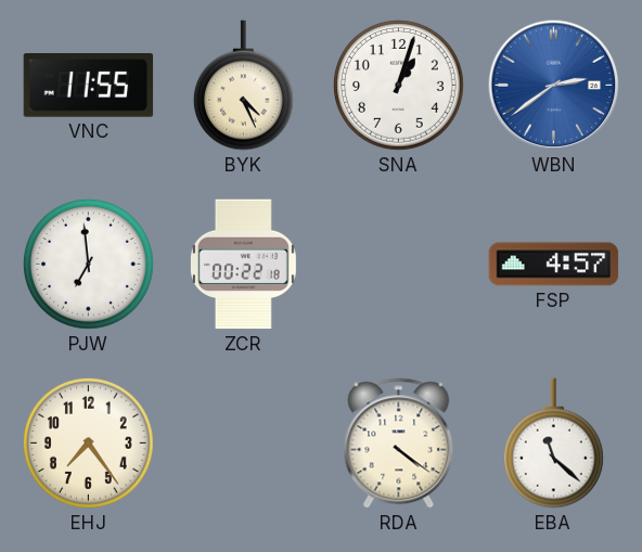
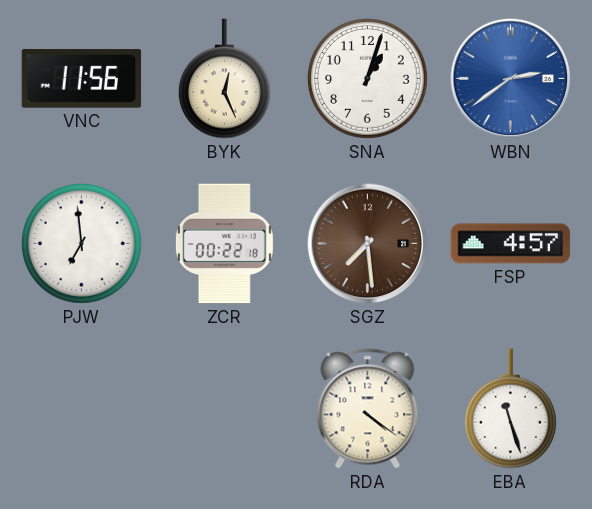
VNC: 11:55 -> 11:56 (82, 79)
BYK: 4:26 -> 12:26 (224, 79)
SGZ: none -> 7:29 (368, 244)
EHJ: 7:24 -> none (88, 442)
EBA: 11:22 -> 11:27 (510, 409)
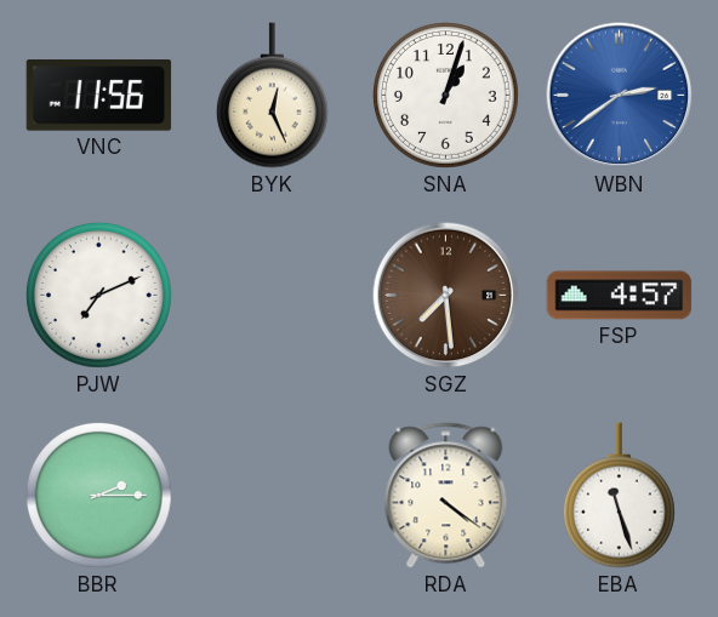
PJW: 6:59 -> 7:11 (98, 295)
ZCR: 00:22 -> none (224, 244)
BBR: none -> 2:15 (98, 495)
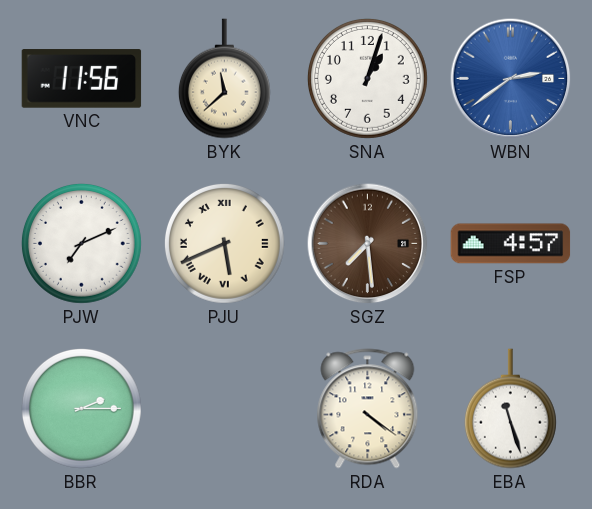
BYK: 12:26 -> 11:38 (224, 79)
PJU: none -> 5:41 (224, 243)
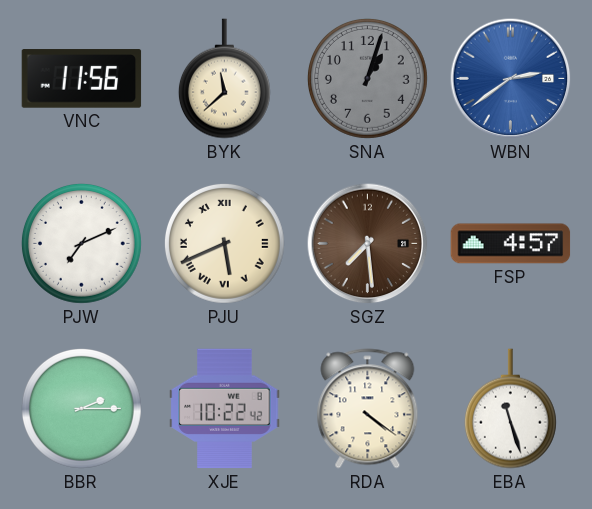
SNA dial: white -> grey (367, 78)
XJE: none -> 10:22 (225, 409)
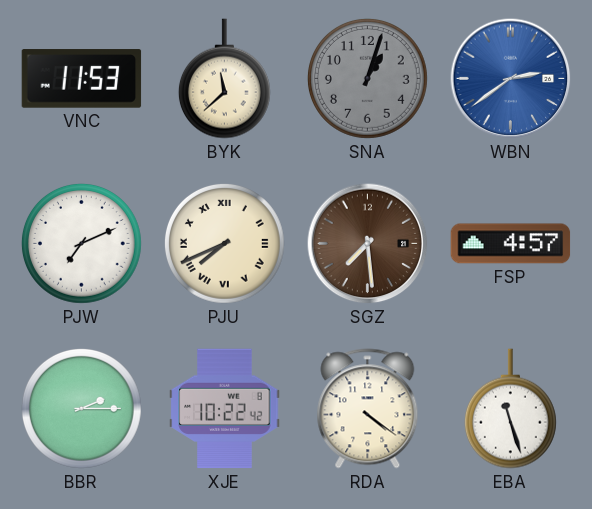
VNC: 11:56 -> 11:53 (82, 79)
PJU: 5:41 -> 7:41 (224, 243)
